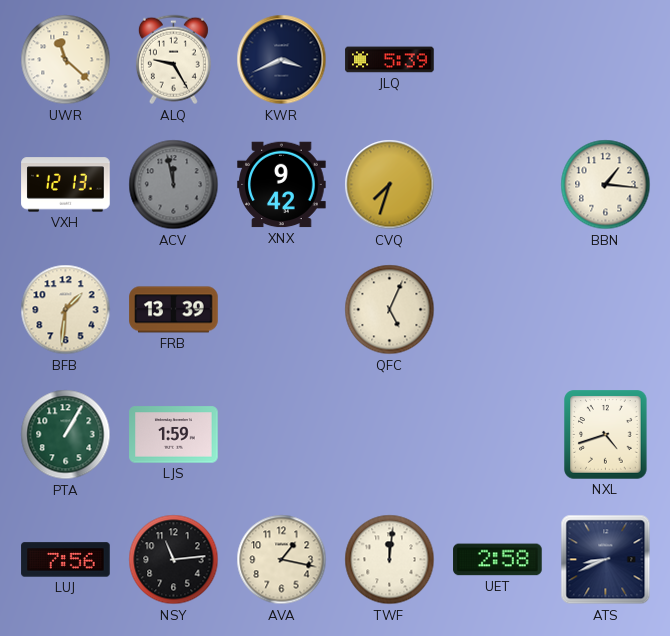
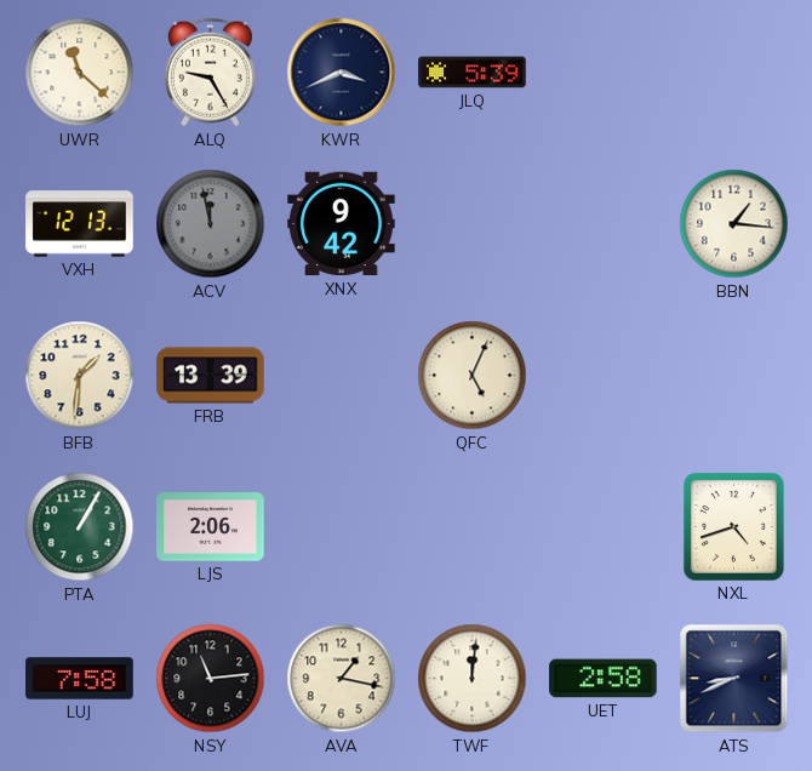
CVQ: 7:33 -> none (390, 185)
LJS: 1:59 -> 2:06 (211, 527)
LUJ: 7:56 -> 7:58 (80, 679)
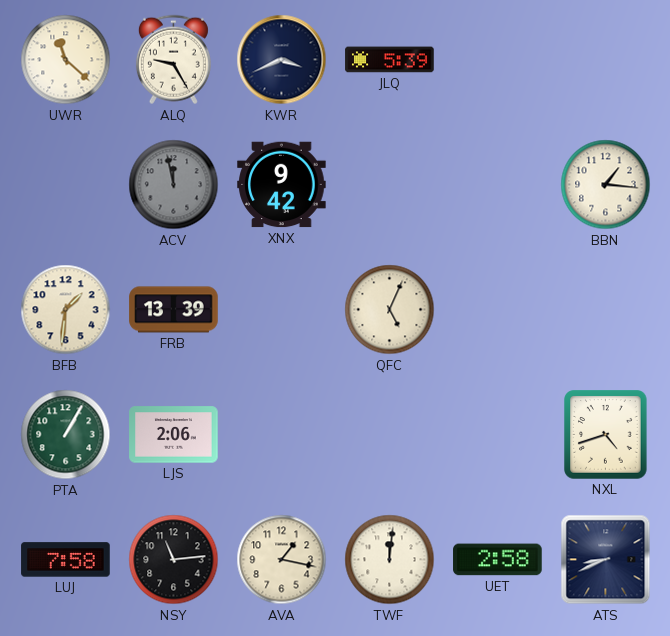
VXH: 12:13 -> none (80, 224)
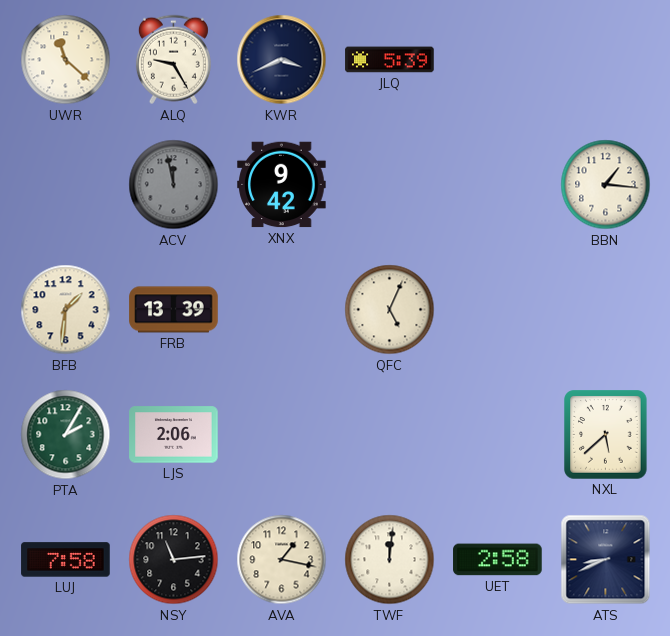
PTA: 1:05 -> 2:05 (66, 435)
NXL: 4:42 -> 5:38 (606, 435)
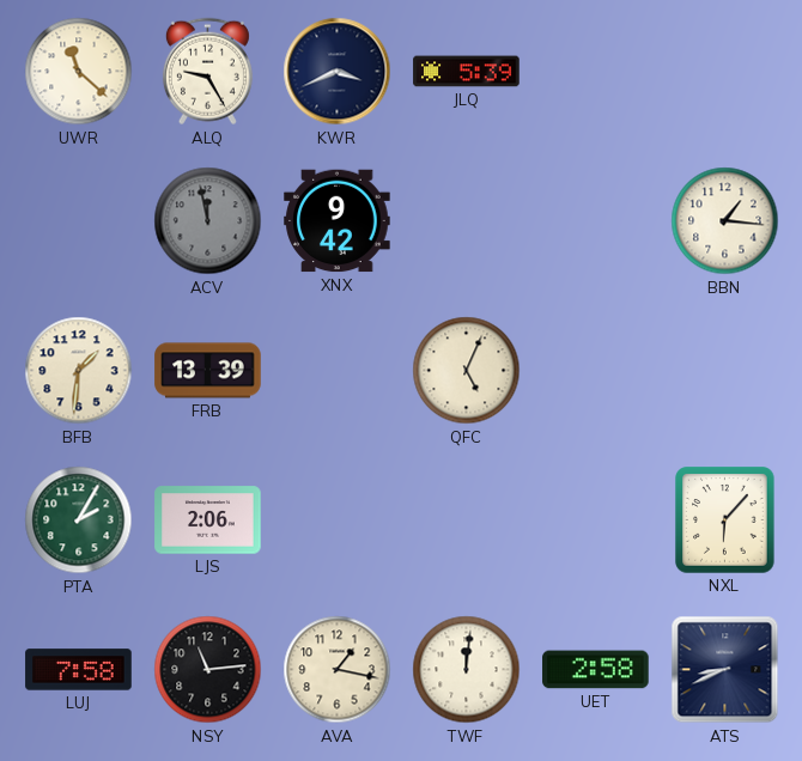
NXL: 5:38 -> 6:07 (725, 520)
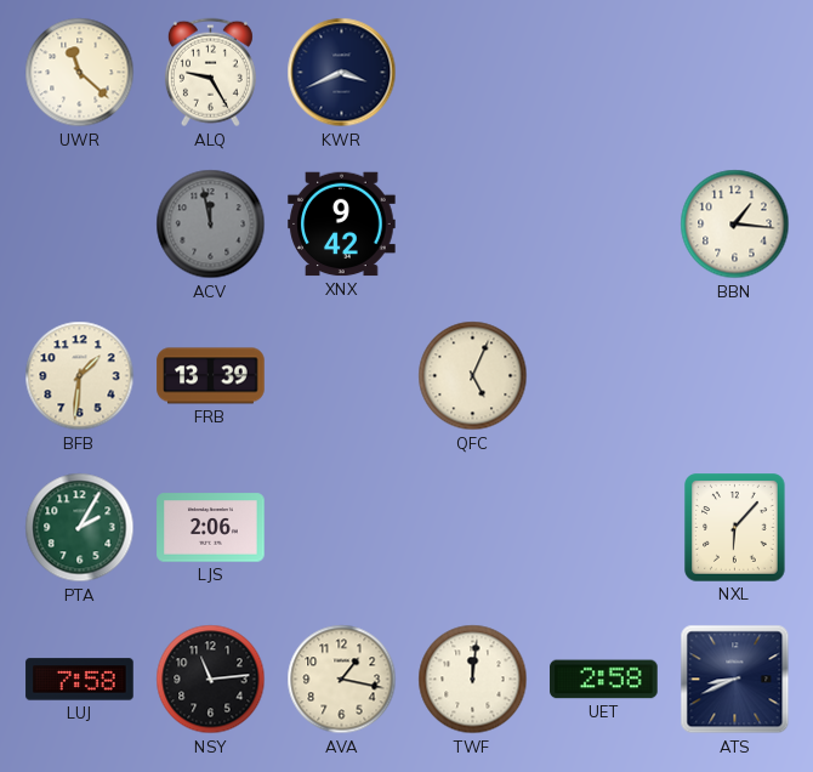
JLQ: 5:39 -> none (467, 72)
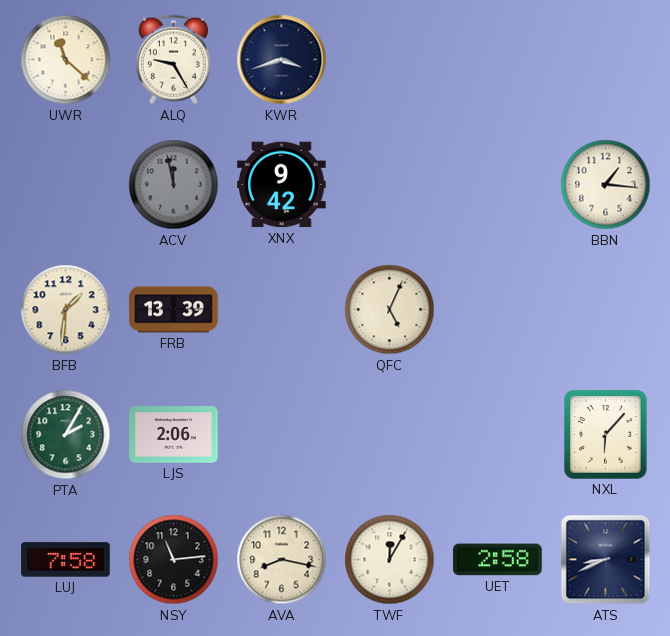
KWR: 3:41 -> 3:42 (282, 60)
AVA: 1:17 -> 8:17 (282, 560)
TWF: 12:01 -> 12:05 (390, 560)
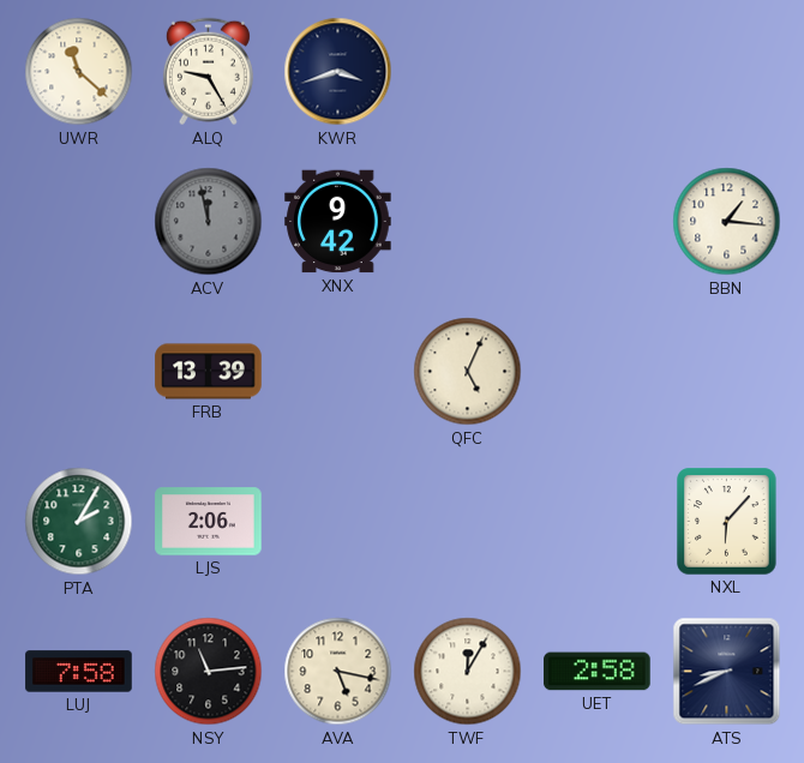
BFB: 1:31 -> none (66, 310)
AVA: 8:17 -> 5:17 (338, 672)
